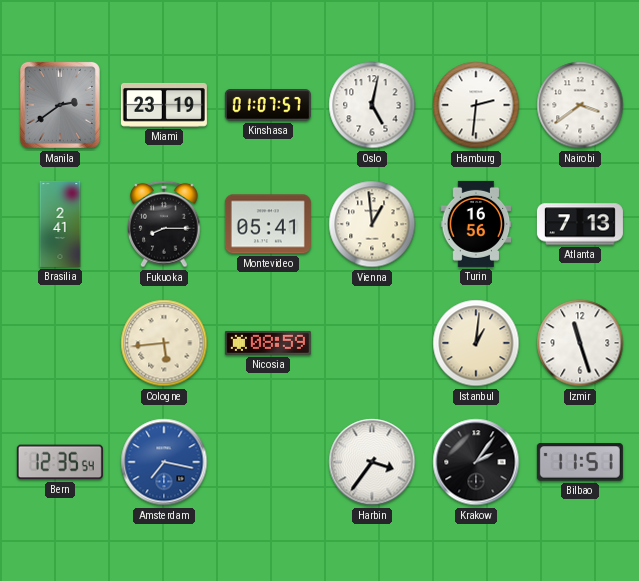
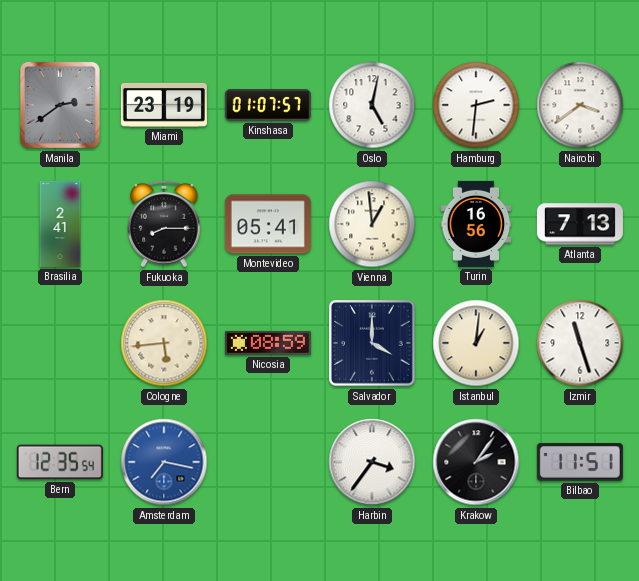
Salvador: none -> 4:00 (373, 344)
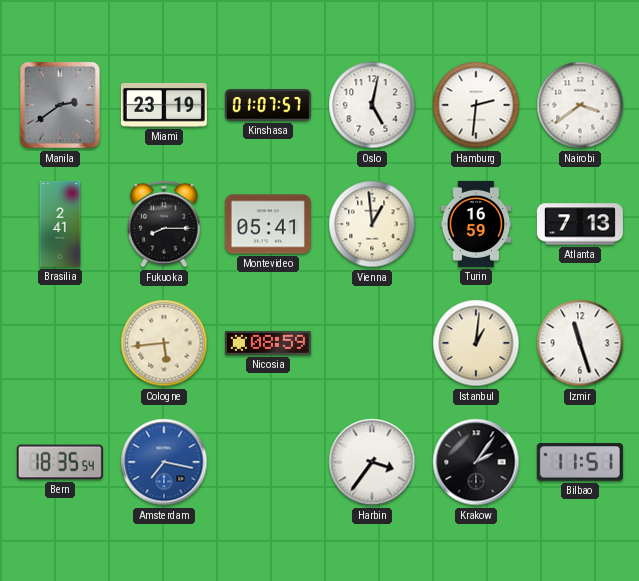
Turin: 16:56 -> 16:59 (476, 224)
Salvador: 4:00 -> none (373, 344)
Bern: 12:35 -> 18:35 (60, 462)
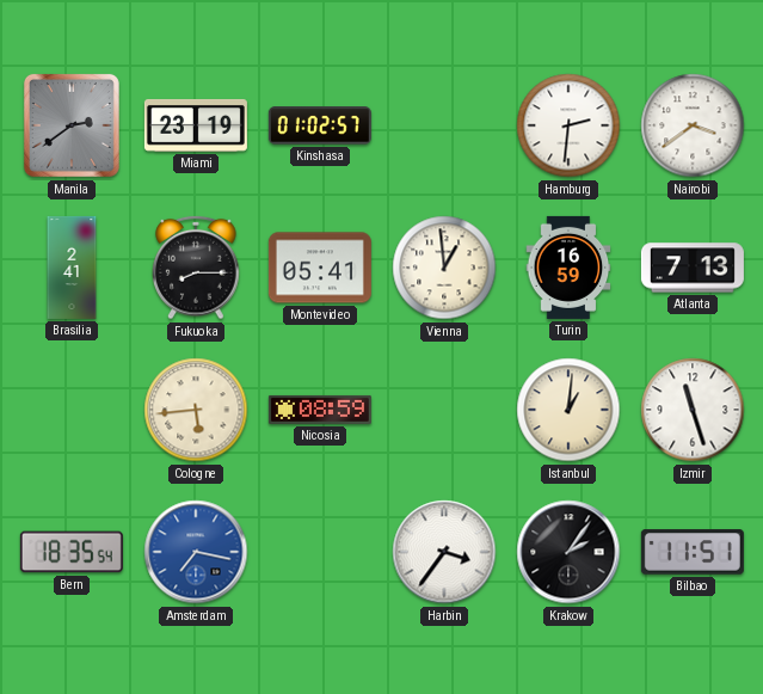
Kinshasa: 01:07 -> 01:02 (320, 125)
Oslo: 5:02 -> none (372, 105)
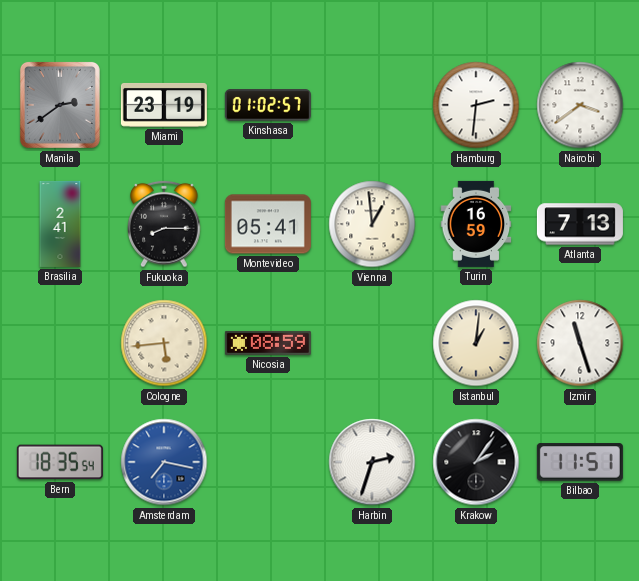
Harbin: 3:36 -> 2:33 (372, 462)
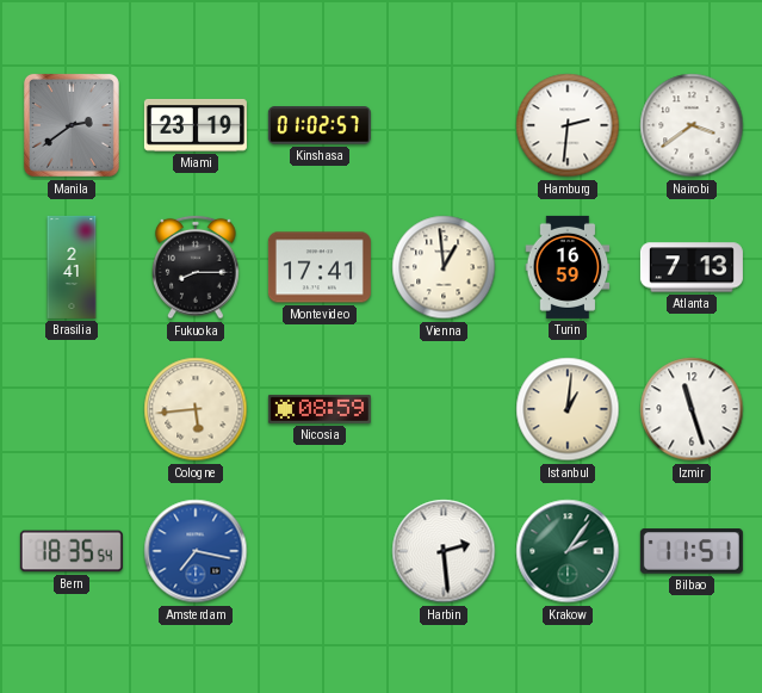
Montevideo: 05:41 -> 17:41 (320, 267)
Harbin: 2:33 -> 2:29 (444, 551)
Krakow dial: black -> green (568, 551)
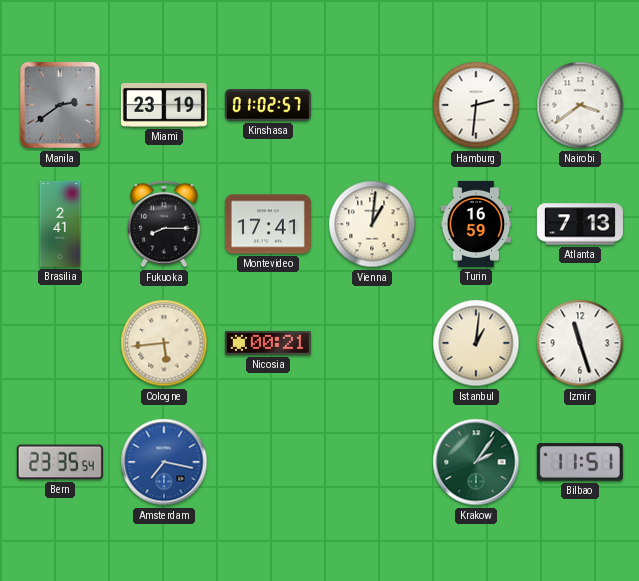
Vienna: 12:59 -> 1:01 (372, 224)
Nicosia: 08:59 -> 00:21 (268, 343)
Bern: 18:35 -> 23:35 (60, 462)
Harbin: 2:29 -> none (444, 551)
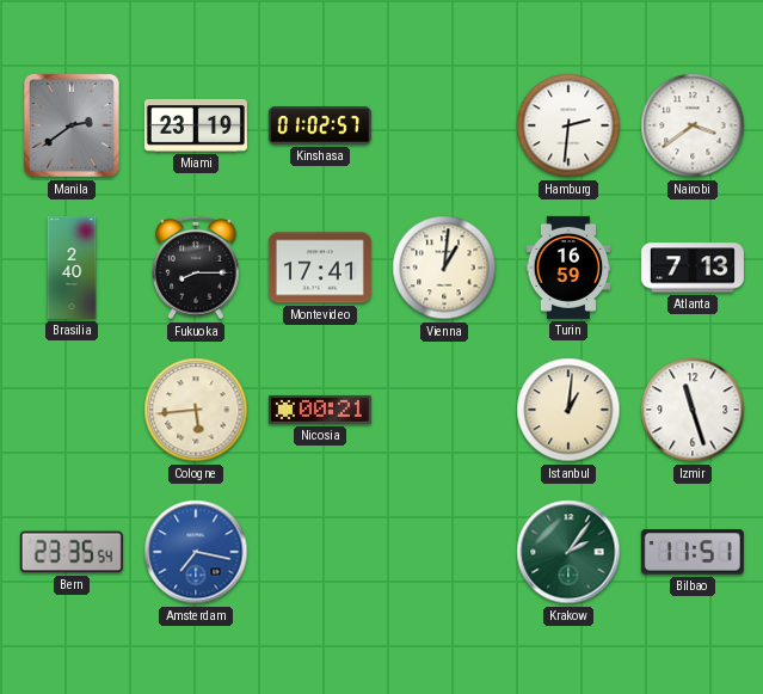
Brasilia: 2:41 -> 2:40 (72, 268)
